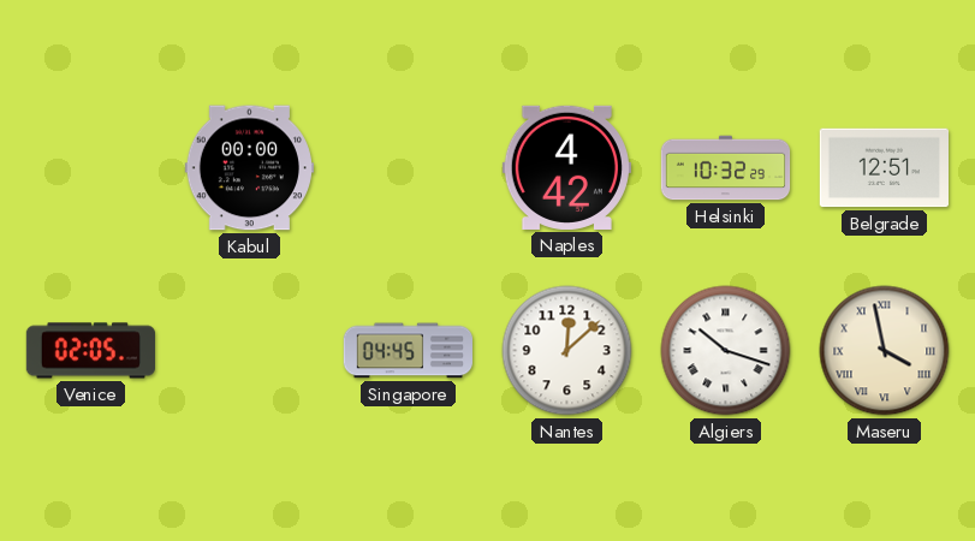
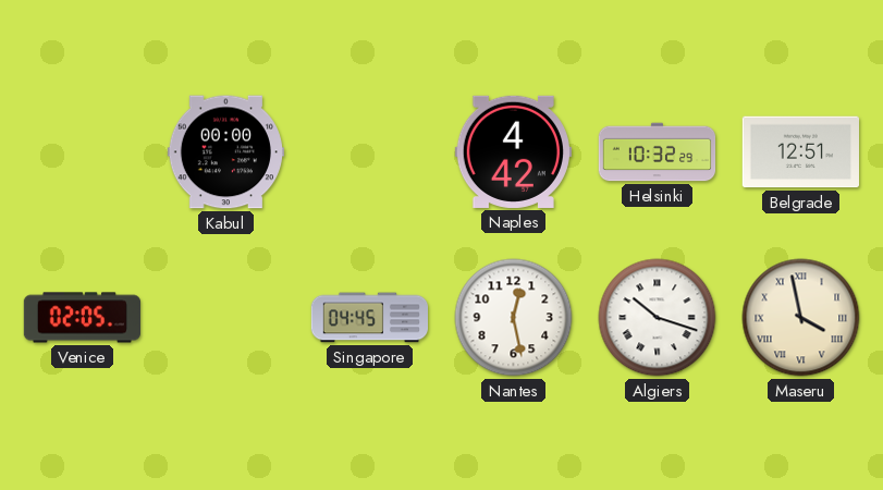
Nantes: 12:08 -> 12:28 (514, 318)
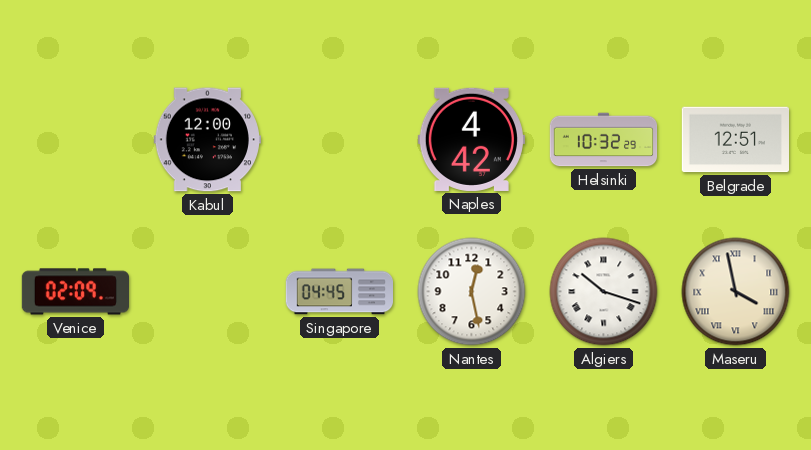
Kabul: 00:00 -> 12:00 (207, 140)
Venice: 02:05 -> 02:09 (75, 292)
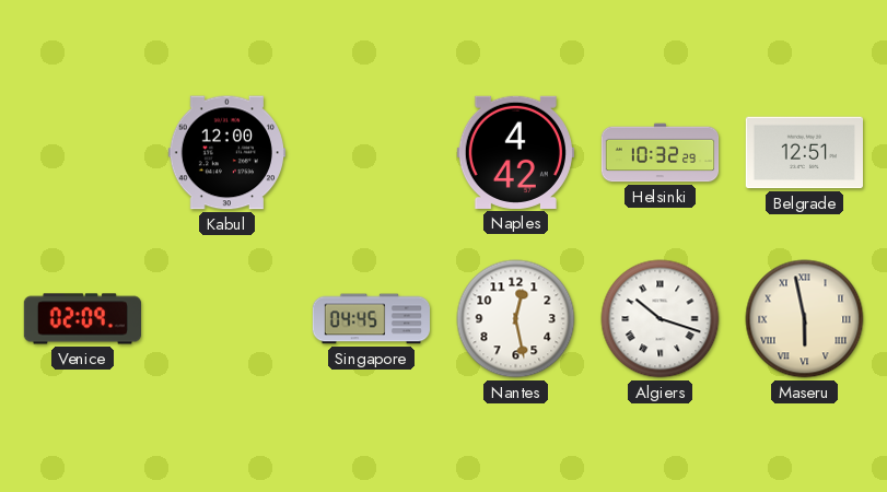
Maseru: 3:58 -> 5:58 (805, 319)
